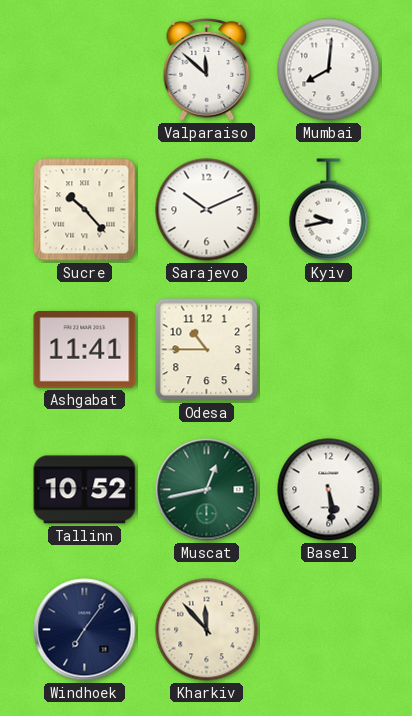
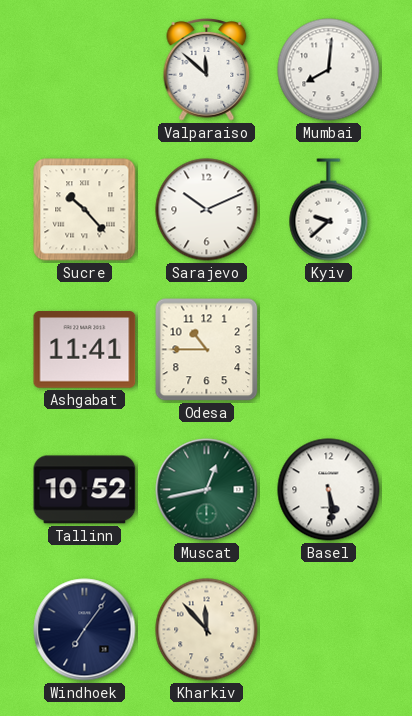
Kyiv: 9:43 -> 9:38 (329, 210)
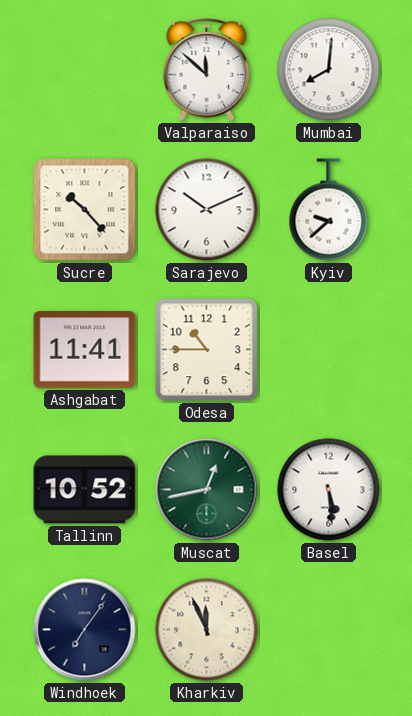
Kharkiv: 11:53 -> 11:56 (207, 630)
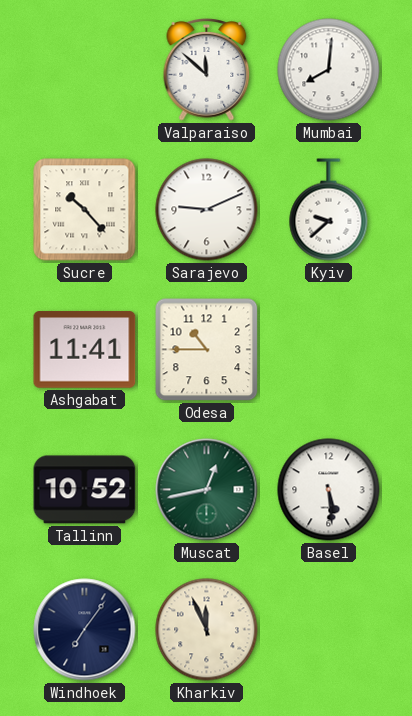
Sarajevo: 10:11 -> 9:11 (207, 210)
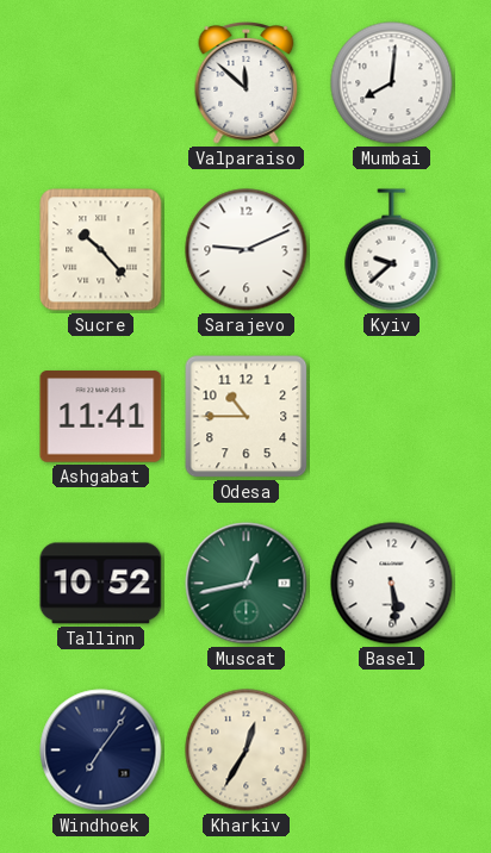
Kharkiv: 11:56 -> 12:35 (247, 751)
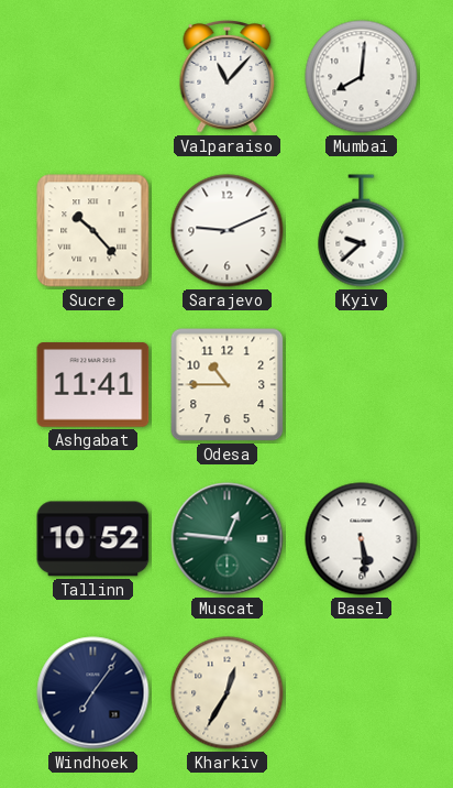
Valparaiso: 11:52 -> 11:07 (228, 77)
Muscat: 12:43 -> 12:46 (228, 539)
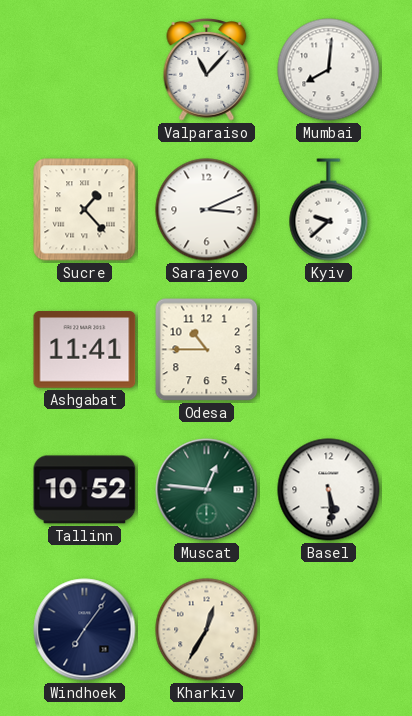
Sucre: 10:23 -> 1:23 (85, 210)
Sarajevo: 9:11 -> 3:11 (207, 210)
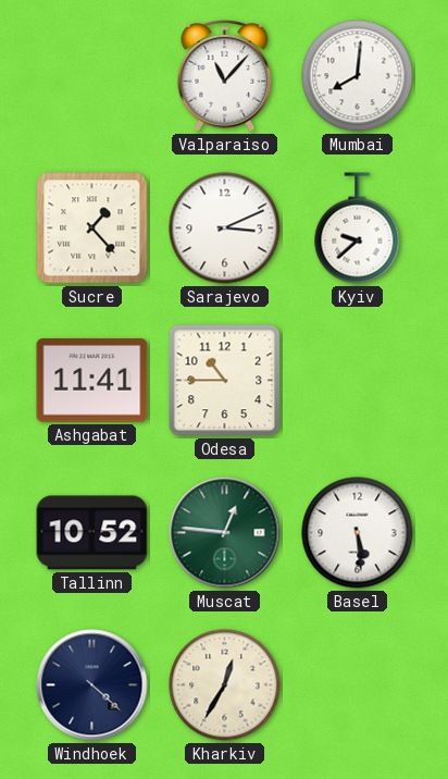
Windhoek: 7:06 -> 4:22 (92, 685)
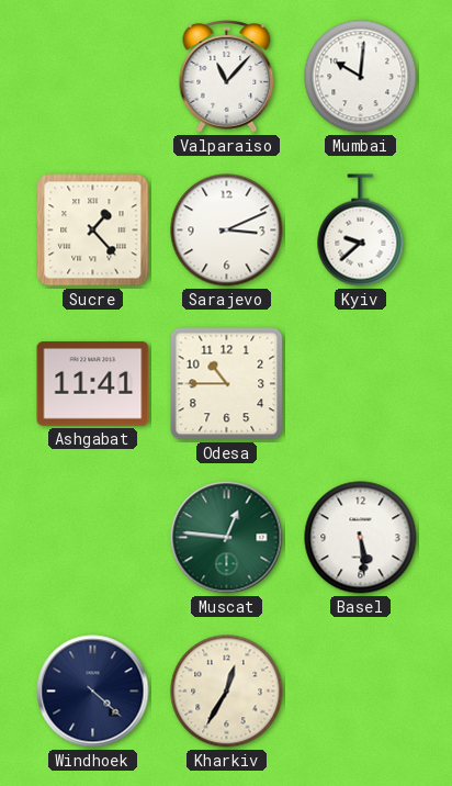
Mumbai: 8:01 -> 10:01 (361, 77)
Tallinn: 10:52 -> none (92, 533)
